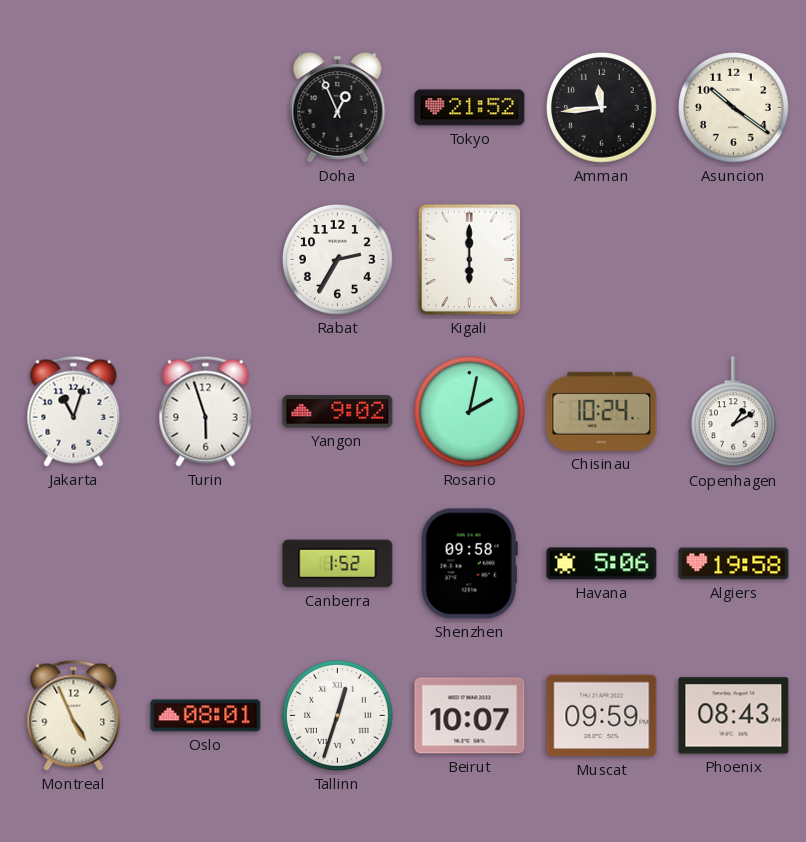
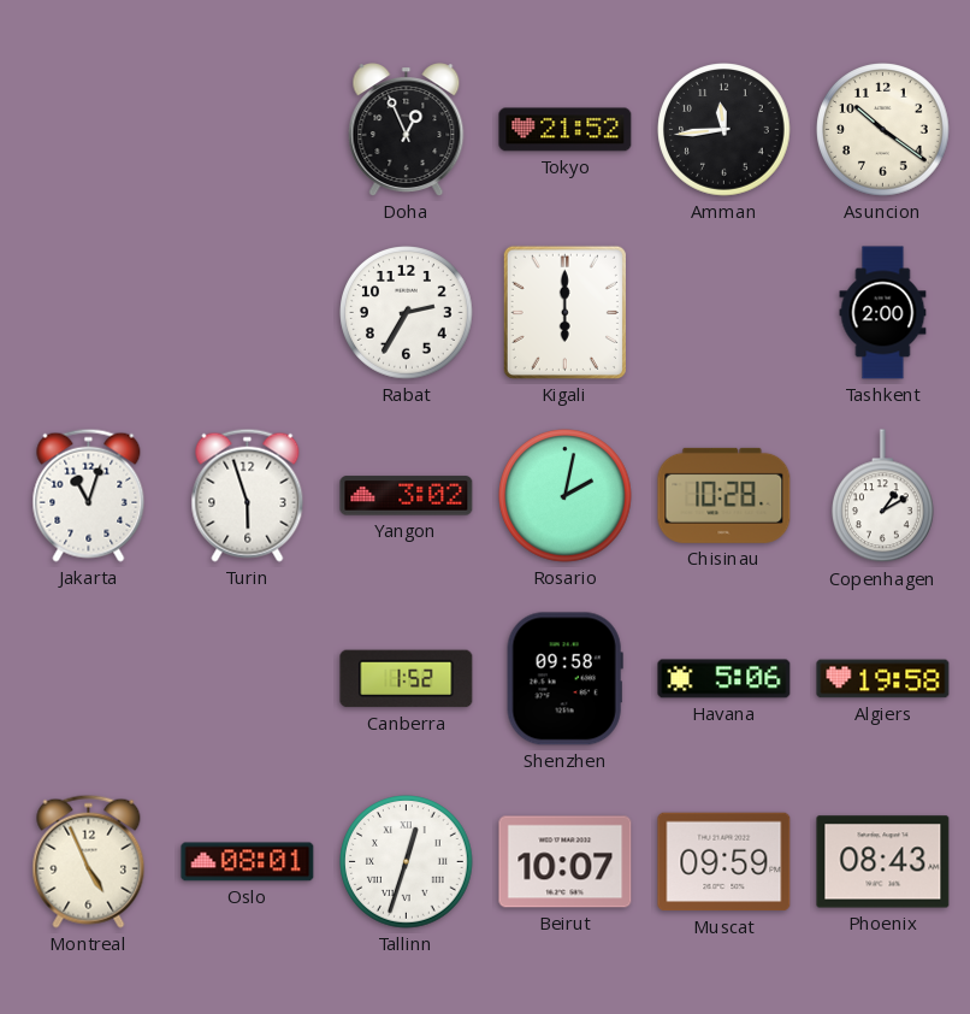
Tashkent: none -> 2:00 (883, 313)
Yangon: 9:02 -> 3:02 (407, 496)
Chisinau: 10:24 -> 10:28 (724, 495)
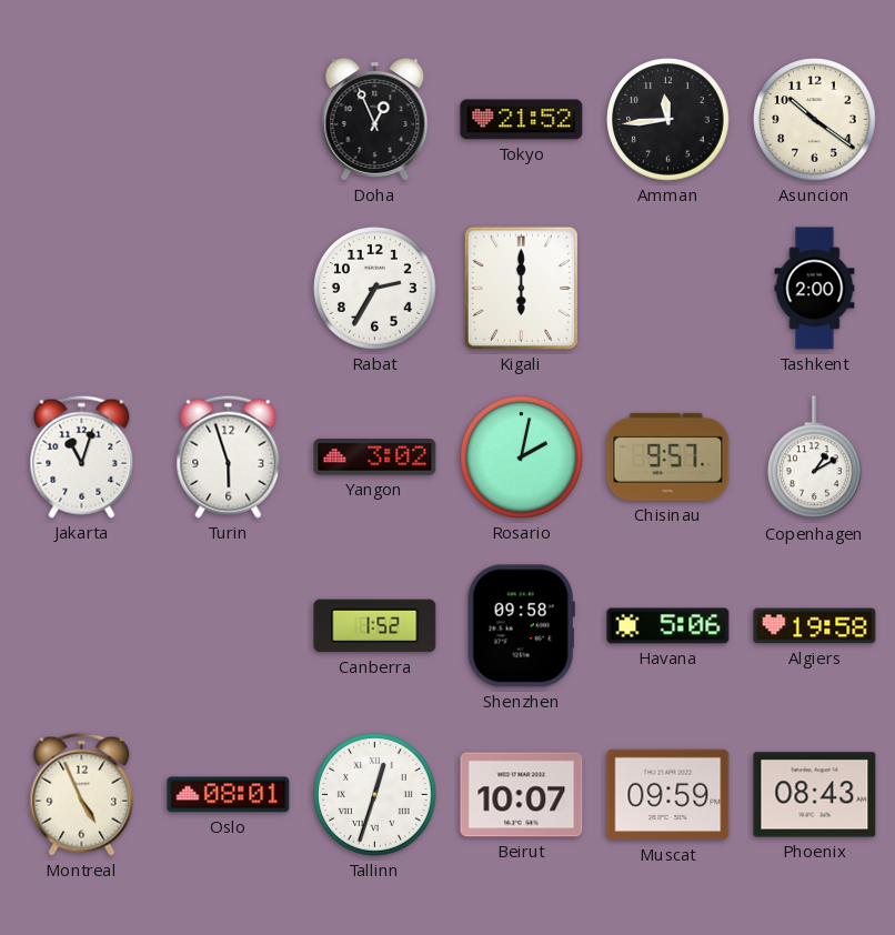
Chisinau: 10:28 -> 9:57 (668, 456)
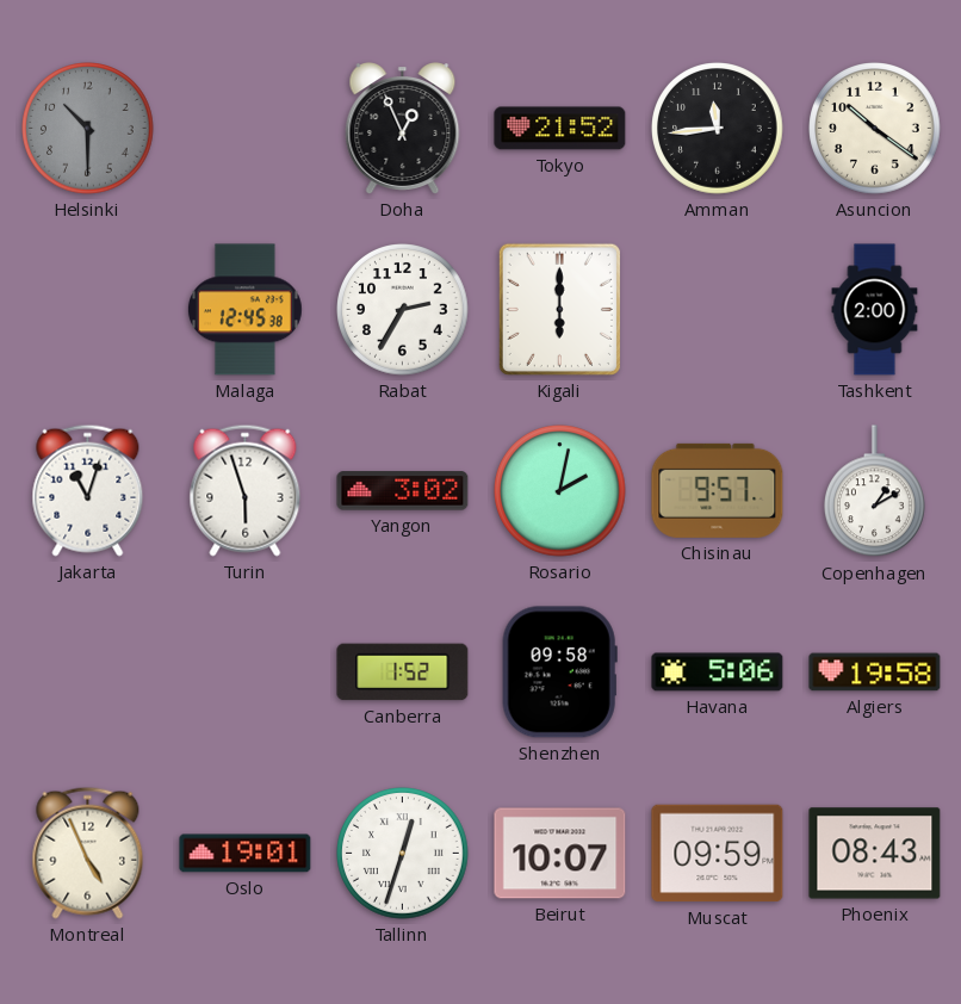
Helsinki: none -> 10:30 (88, 129)
Malaga: none -> 12:45 (244, 310)
Oslo: 08:01 -> 19:01 (246, 854)
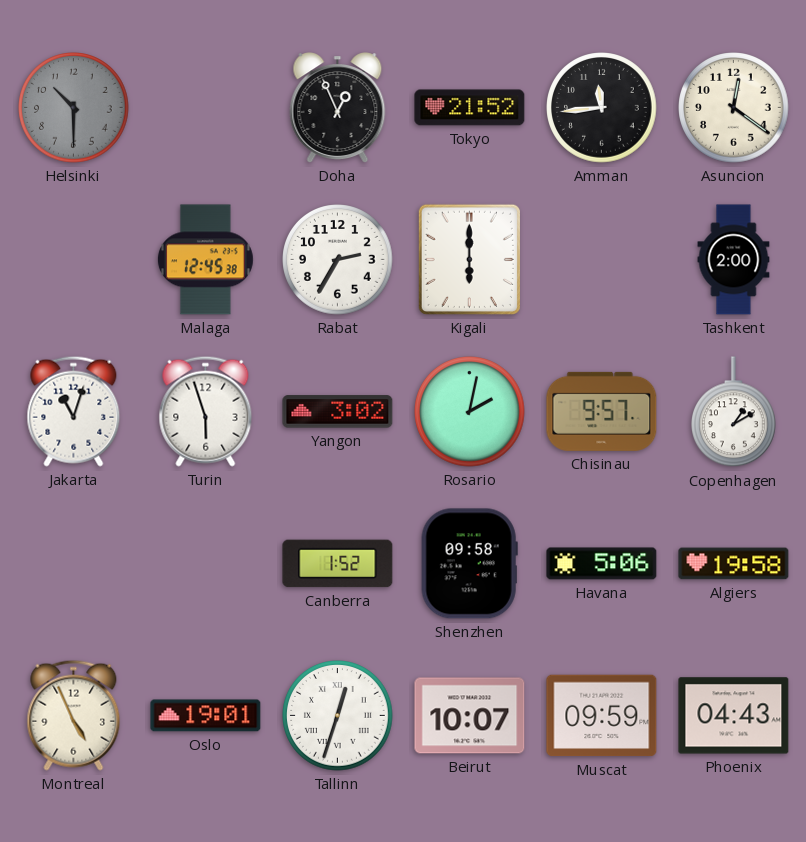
Asuncion: 10:21 -> 12:21 (734, 108)
Phoenix: 08:43 -> 04:43 (734, 716)
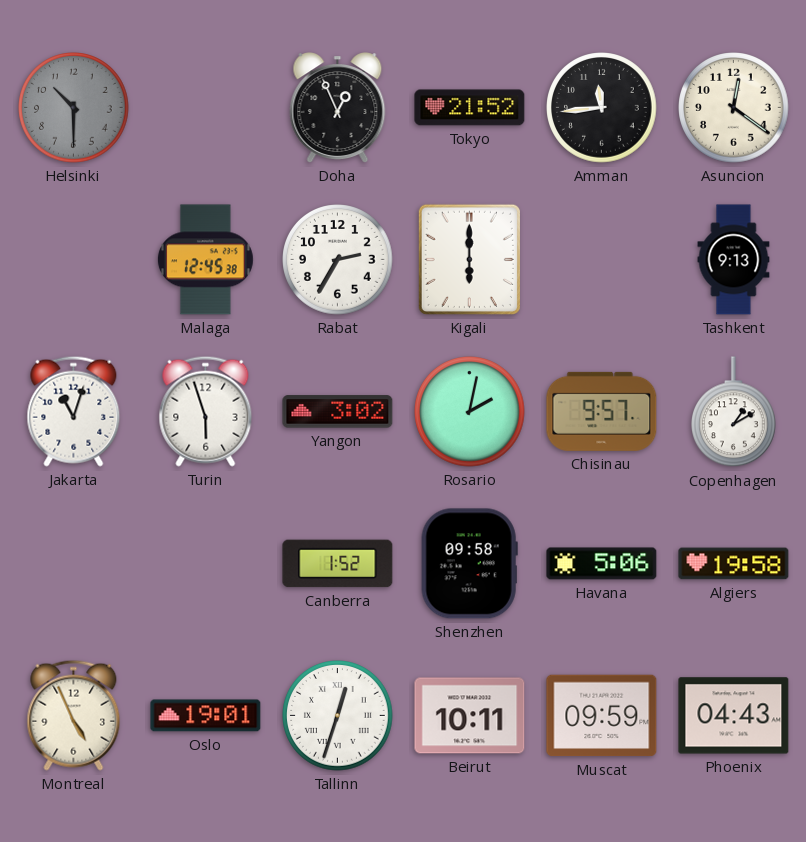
Tashkent: 2:00 -> 9:13 (734, 260)
Beirut: 10:07 -> 10:11 (470, 716)
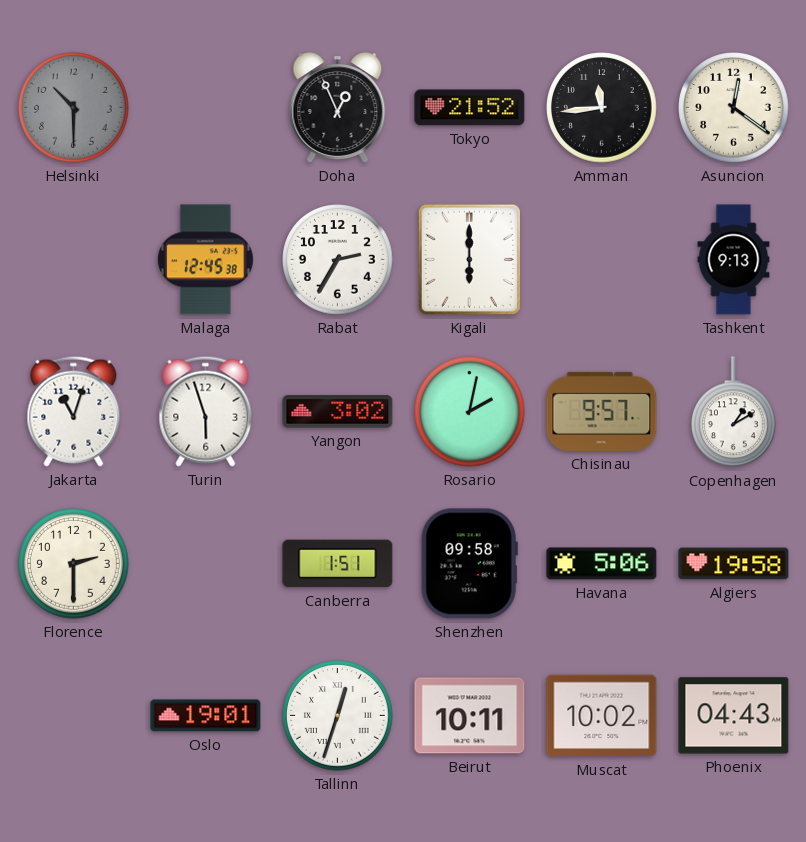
Florence: none -> 2:30 (74, 564)
Canberra: 1:52 -> 1:51 (338, 564)
Montreal: 4:56 -> none (74, 715)
Muscat: 09:59 -> 10:02 (602, 716)
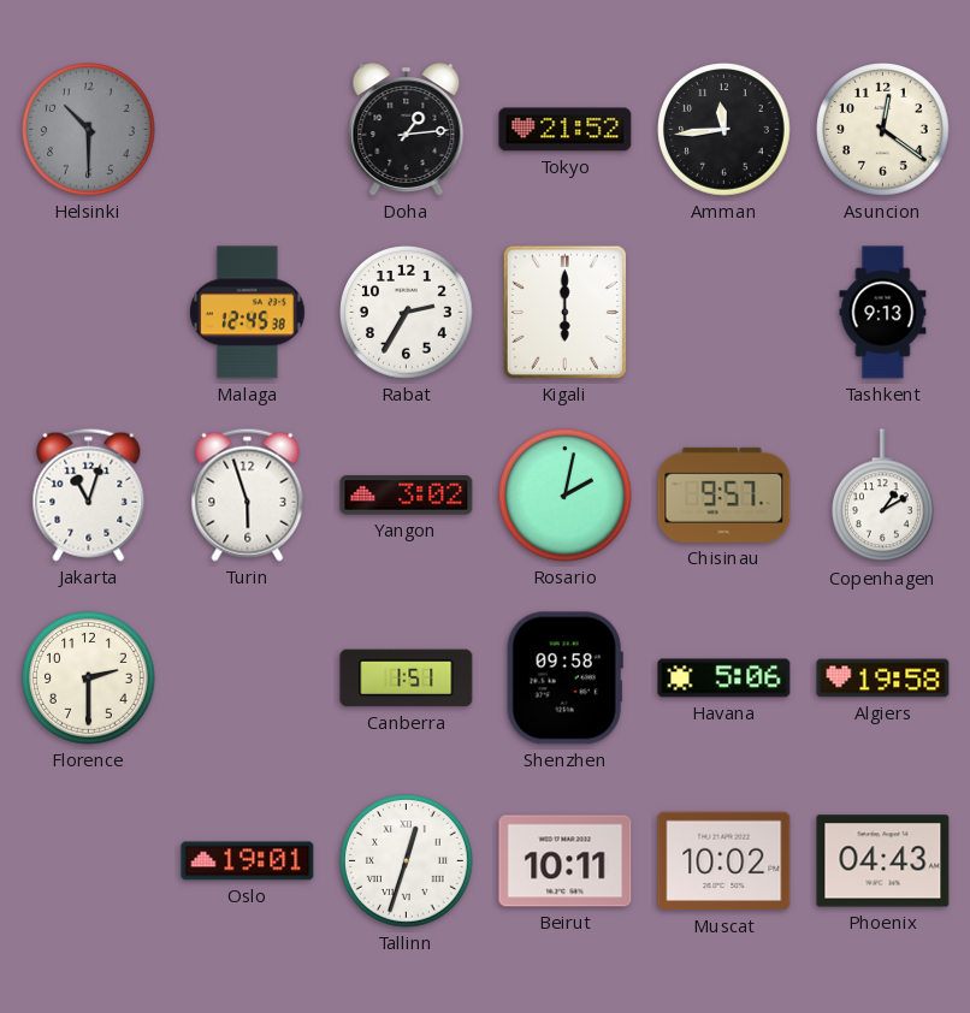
Doha: 12:56 -> 1:14 (407, 130)
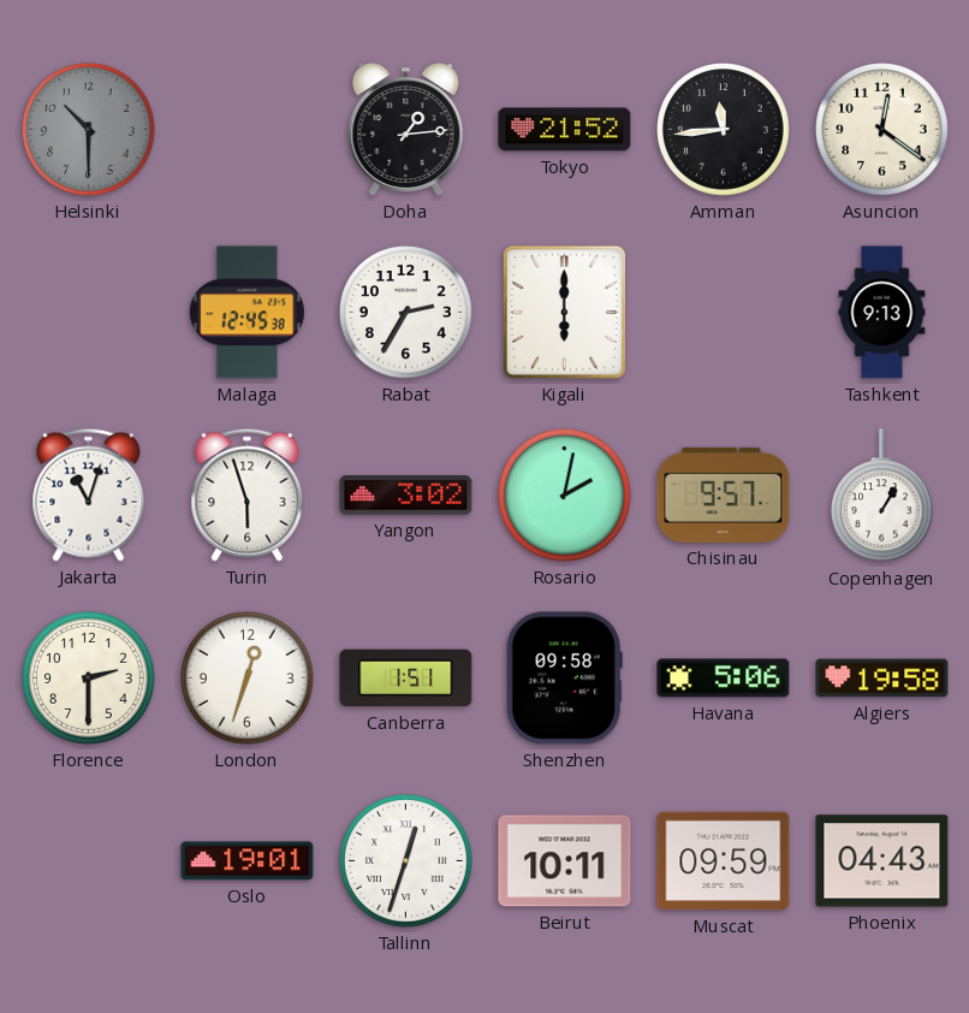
Copenhagen: 1:10 -> 1:05 (882, 496)
London: none -> 12:33 (248, 679)
Muscat: 10:02 -> 09:59 (724, 861)
